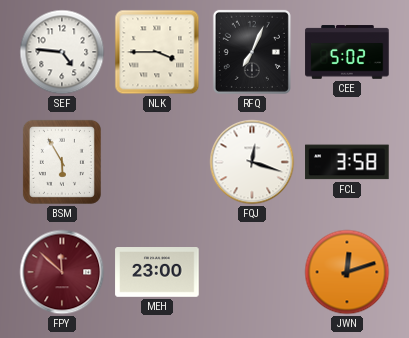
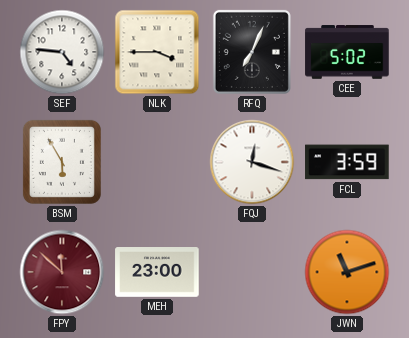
FCL: 3:58 -> 3:59 (347, 162)
JWN: 12:12 -> 11:12 (347, 272)
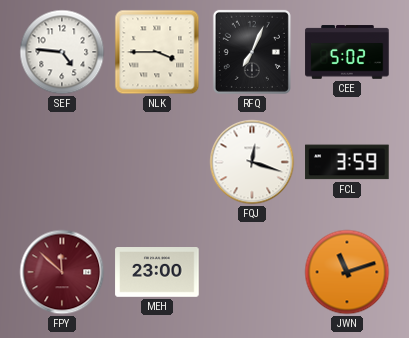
BSM: 5:55 -> none (62, 162)
